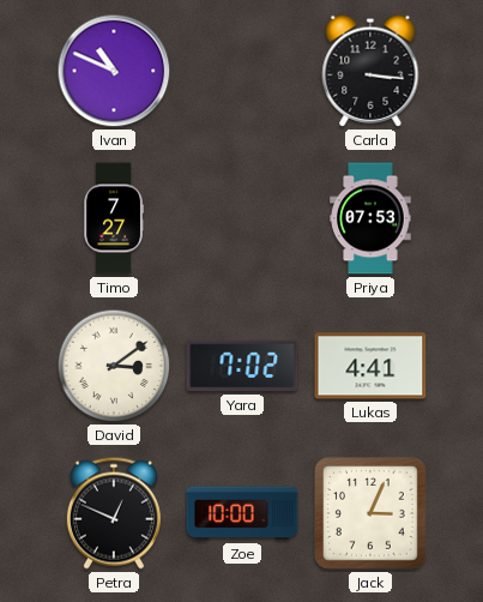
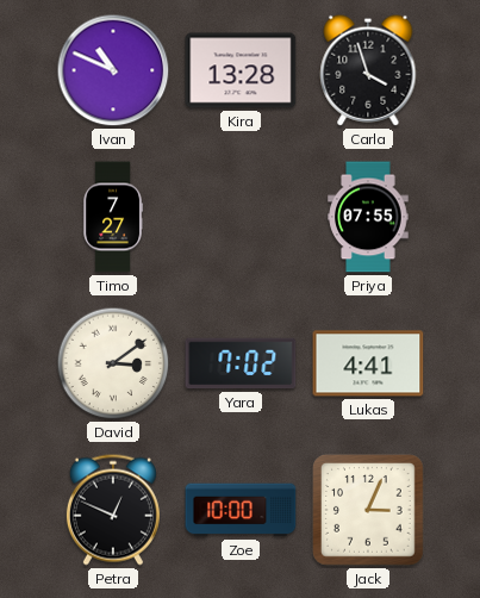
Kira: none -> 13:28 (241, 70)
Carla: 3:16 -> 3:57 (368, 70)
Priya: 07:53 -> 07:55 (368, 217)
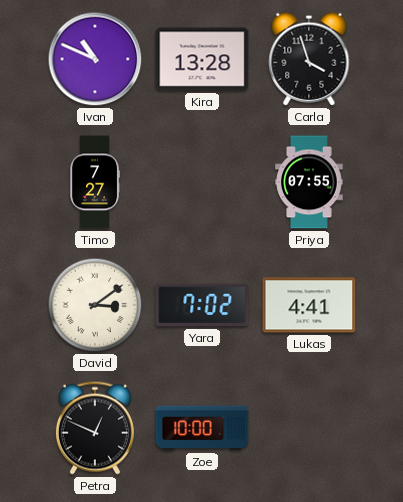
Jack: 3:04 -> none (369, 511)
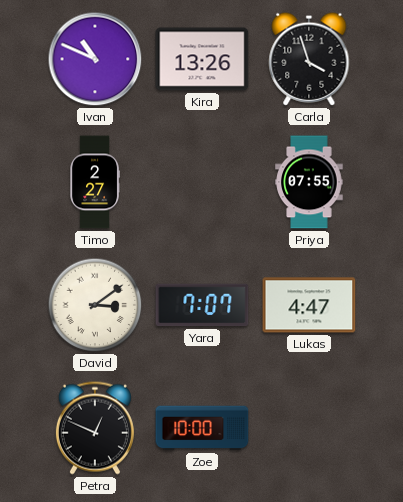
Kira: 13:28 -> 13:26 (202, 59)
Timo: 7:27 -> 2:27 (94, 182)
Yara: 7:02 -> 7:07 (202, 305)
Lukas: 4:41 -> 4:47 (309, 305)
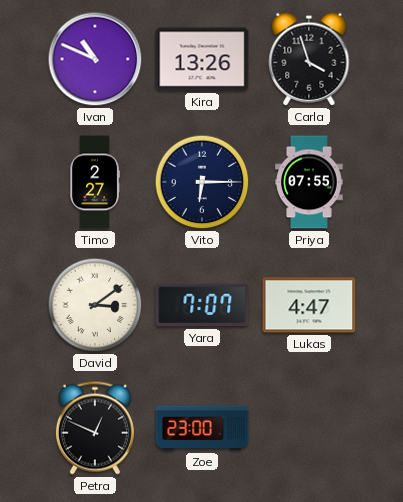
Vito: none -> 6:15 (202, 182)
Zoe: 10:00 -> 23:00 (202, 428)
